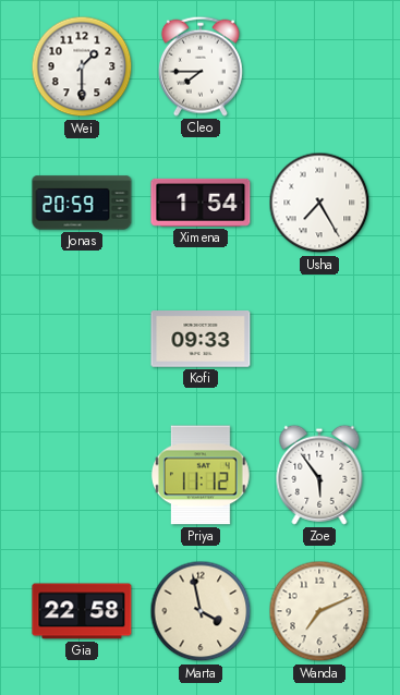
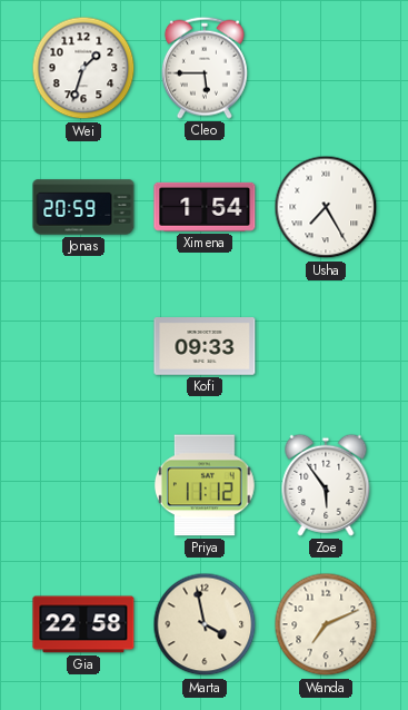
Wei: 1:30 -> 1:33 (83, 68)
Cleo: 7:45 -> 5:45 (205, 68)
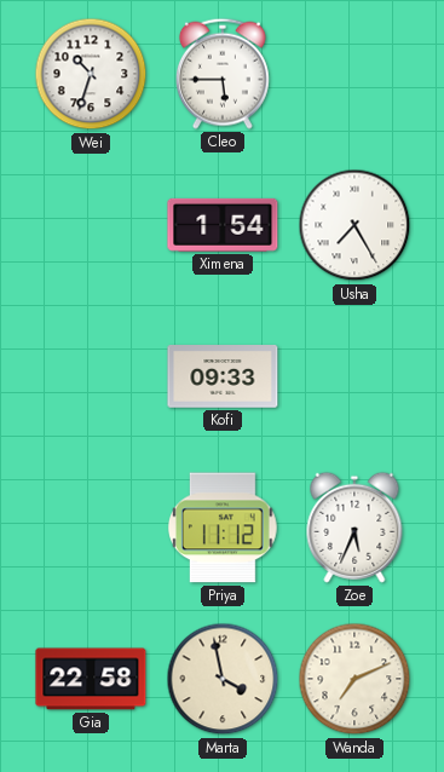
Wei: 1:33 -> 10:33 (91, 74)
Jonas: 20:59 -> none (83, 207)
Zoe: 5:54 -> 5:34 (354, 528)
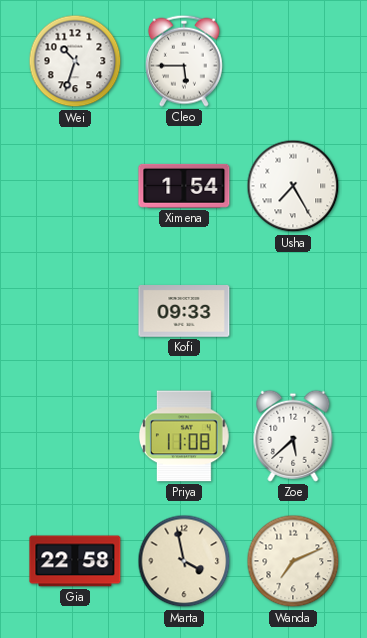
Priya: 11:12 -> 11:08 (184, 436)
Zoe: 5:34 -> 5:38 (293, 436)
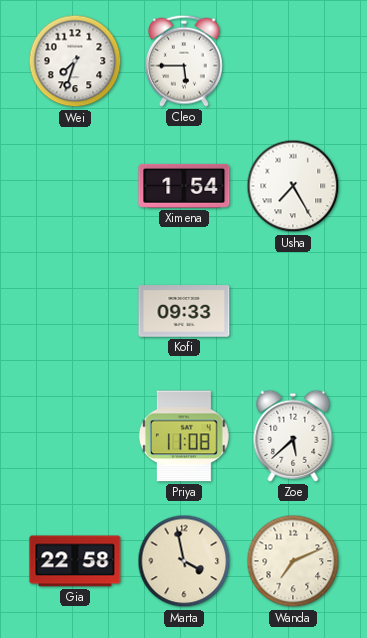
Wei: 10:33 -> 7:33 (75, 61)
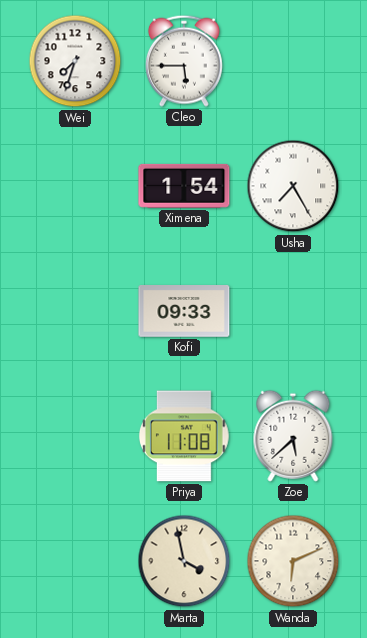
Gia: 22:58 -> none (75, 561)
Wanda: 7:11 -> 6:11 (293, 561)
